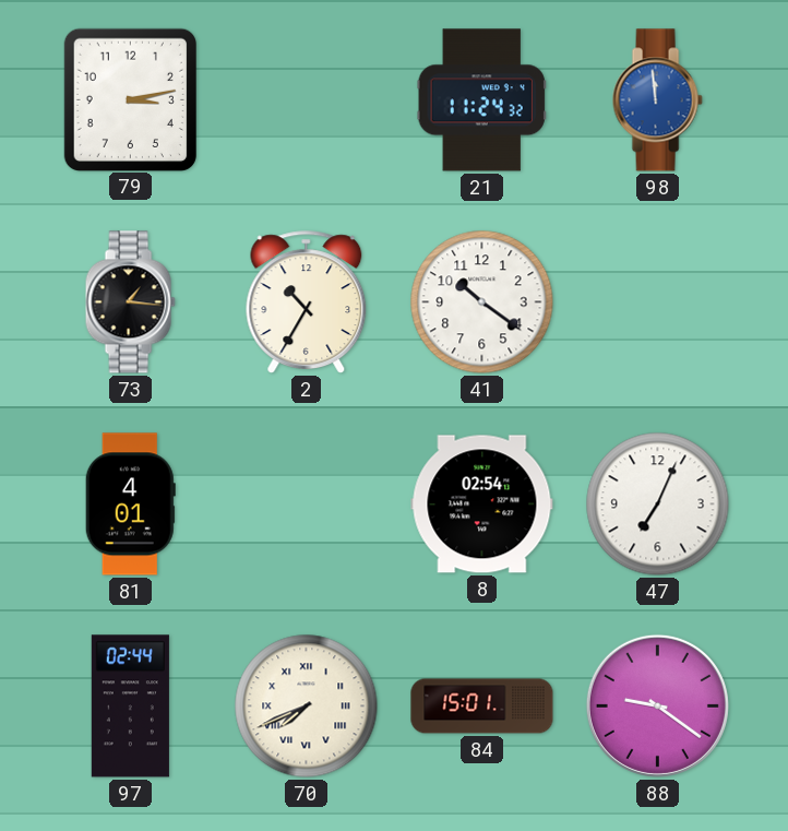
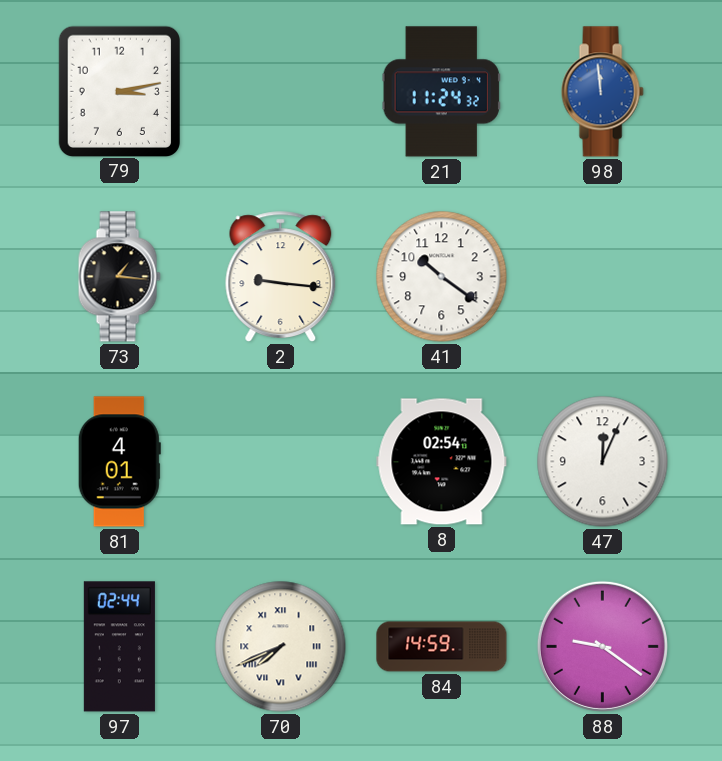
2: 10:35 -> 9:16 (281, 277)
47: 7:04 -> 12:04 (603, 462)
84: 15:01 -> 14:59 (442, 647)
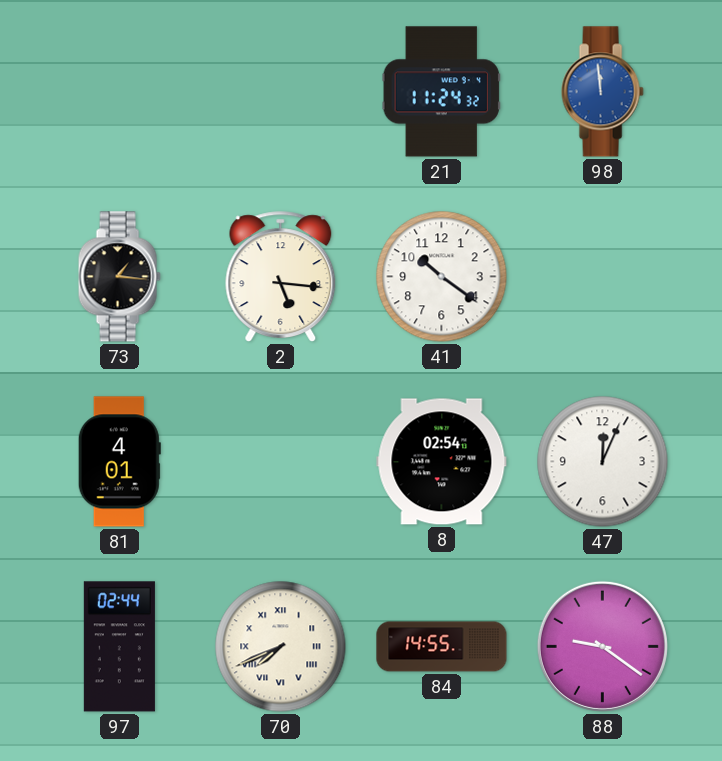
79: 3:13 -> none (119, 91)
2: 9:16 -> 5:16 (281, 277)
84: 14:59 -> 14:55 (442, 647)
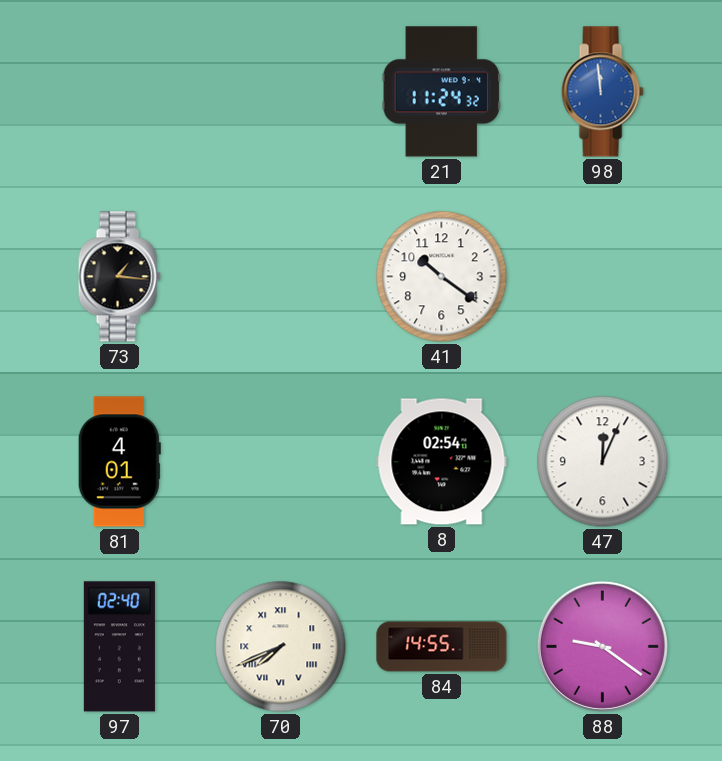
2: 5:16 -> none (281, 277)
97: 02:44 -> 02:40 (119, 647)
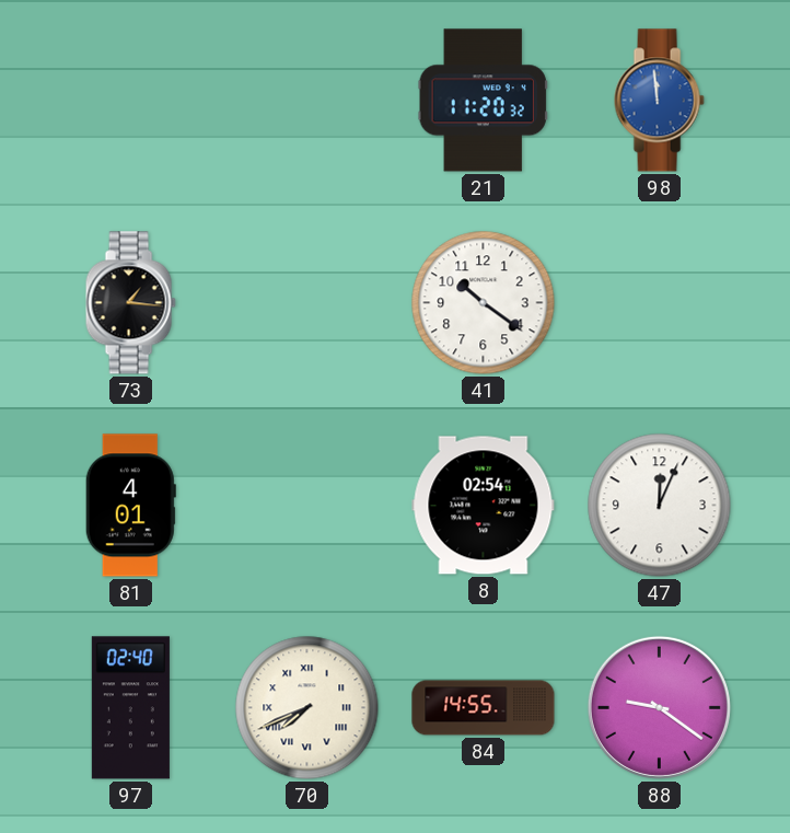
21: 11:24 -> 11:20 (483, 101)
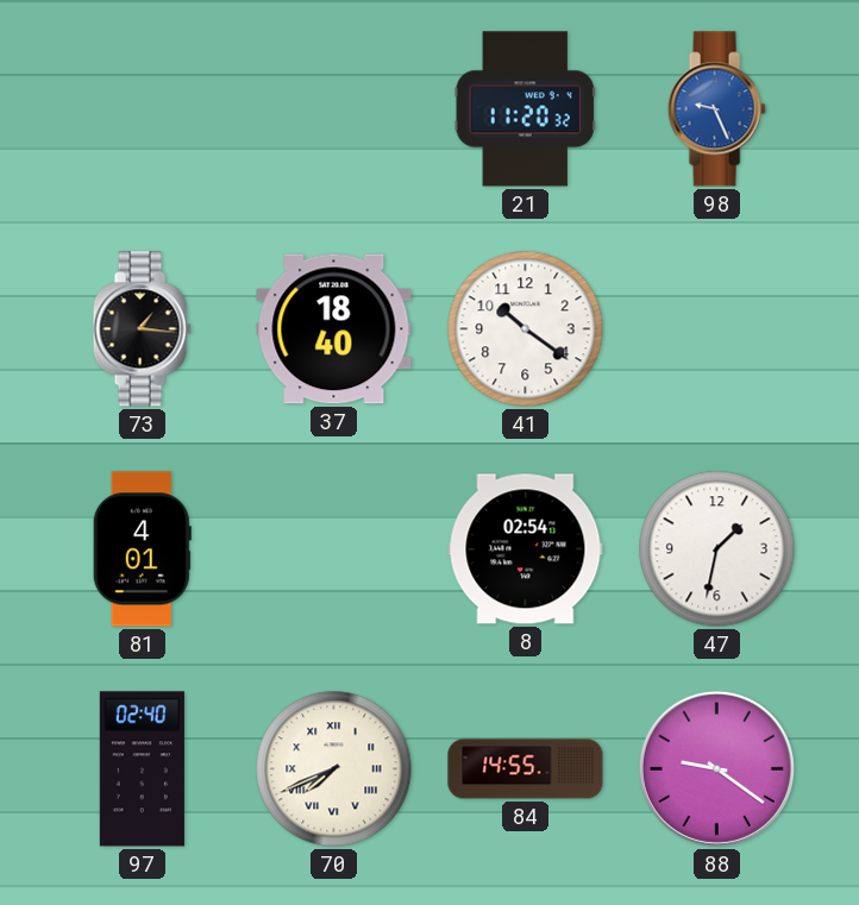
98: 11:59 -> 9:26 (716, 109)
37: none -> 18:40 (334, 329)
47: 12:04 -> 1:32 (717, 549)
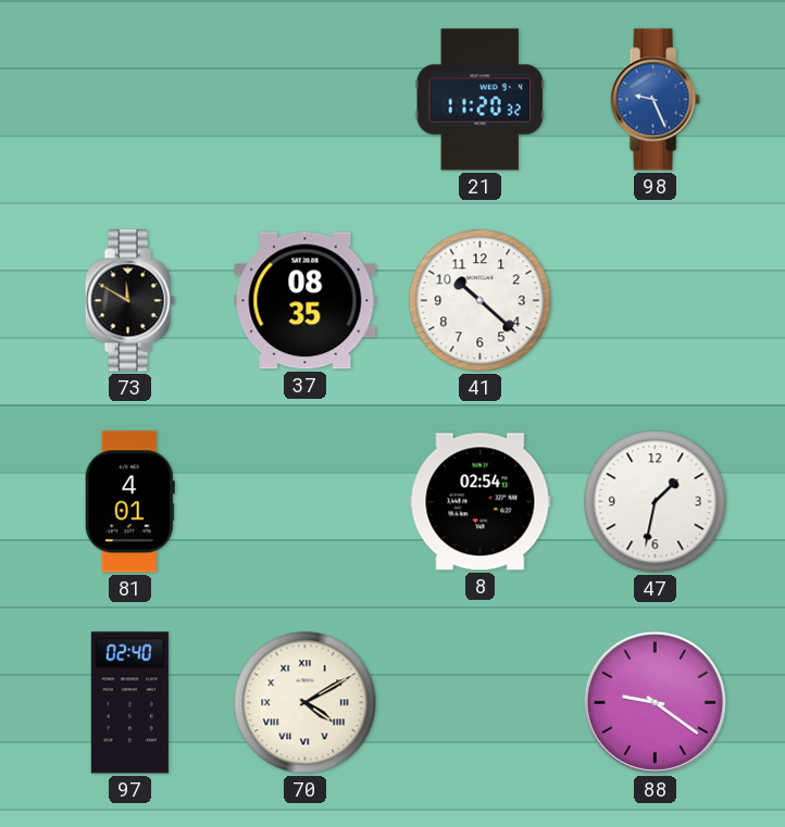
73: 1:16 -> 11:50 (129, 301)
37: 18:40 -> 08:35 (306, 301)
41: 10:21 -> 10:22 (481, 301)
70: 7:41 -> 4:10 (306, 703)
84: 14:55 -> none (526, 769)
